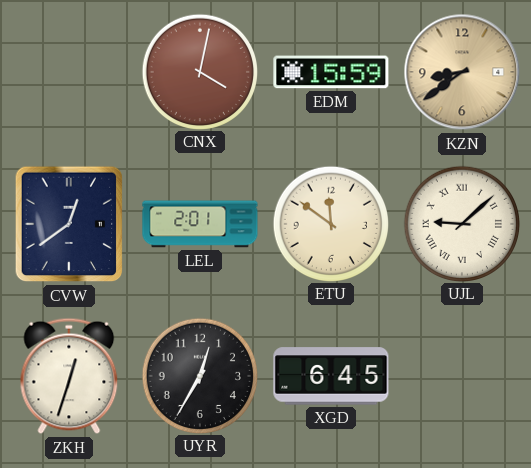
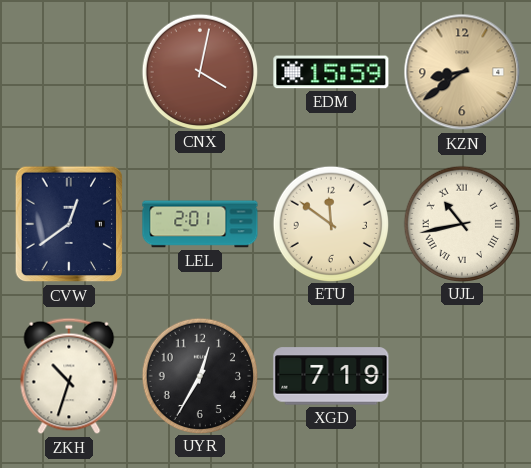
UJL: 9:08 -> 10:43 (461, 223)
ZKH: 12:33 -> 10:33 (69, 376)
XGD: 6:45 -> 7:19 (331, 376)
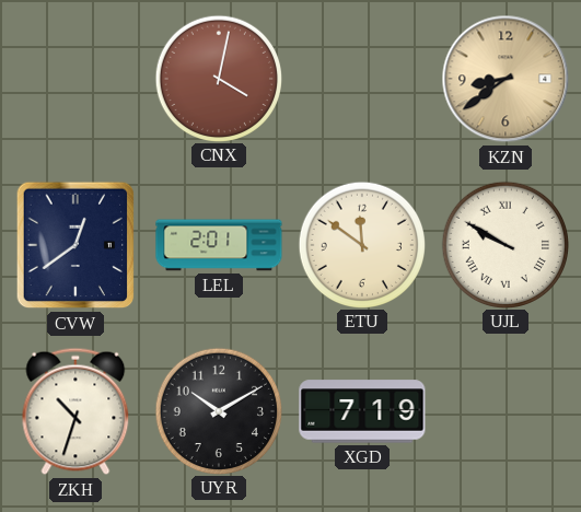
EDM: 15:59 -> none (331, 72)
UJL: 10:43 -> 9:50 (504, 244)
UYR: 12:35 -> 10:10 (218, 410)
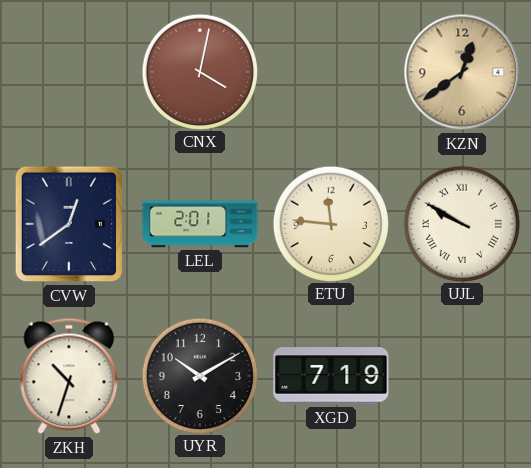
KZN: 8:39 -> 12:39 (462, 72)
ETU: 11:51 -> 11:46 (330, 223)
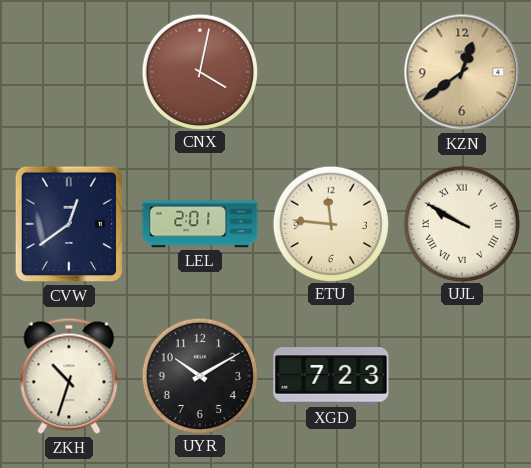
XGD: 7:19 -> 7:23 (331, 376)
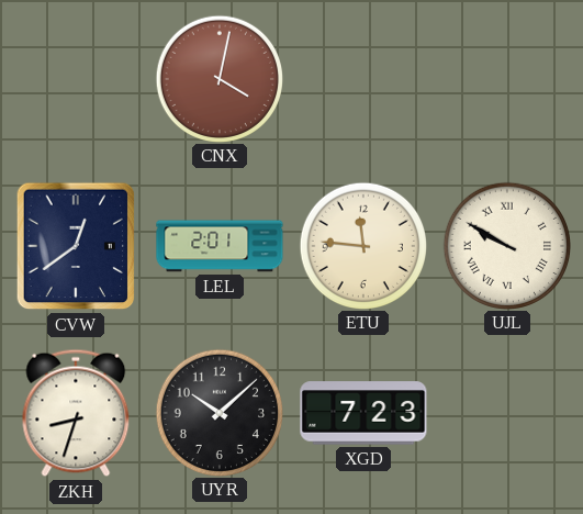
KZN: 12:39 -> none (462, 72)
ZKH: 10:33 -> 8:33 (76, 413)
UYR: 10:10 -> 10:08 (218, 412)
